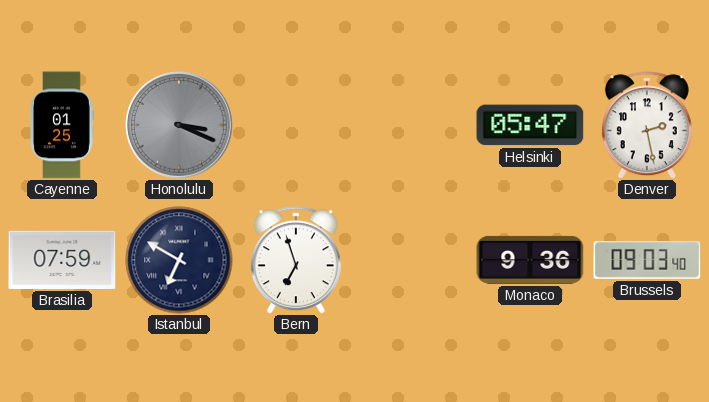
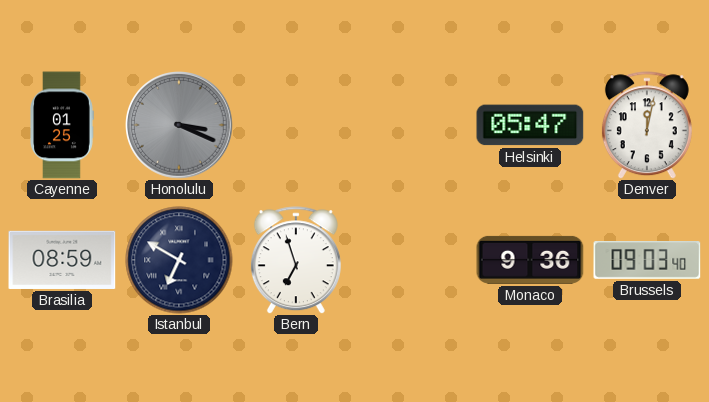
Denver: 2:28 -> 12:02 (647, 125)
Brasilia: 07:59 -> 08:59 (62, 260)
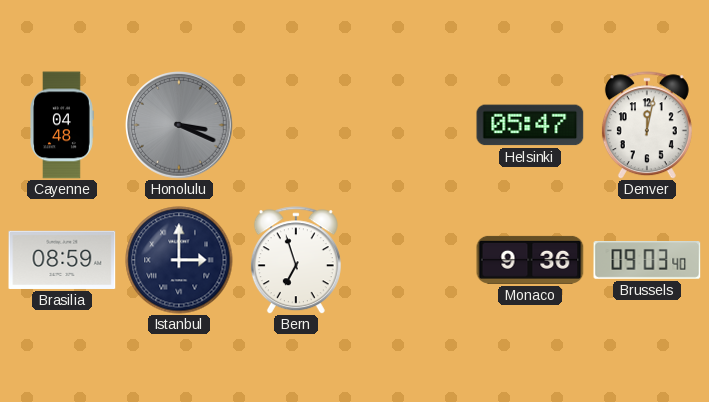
Cayenne: 01:25 -> 04:48 (62, 125)
Istanbul: 6:50 -> 3:00 (179, 260)
